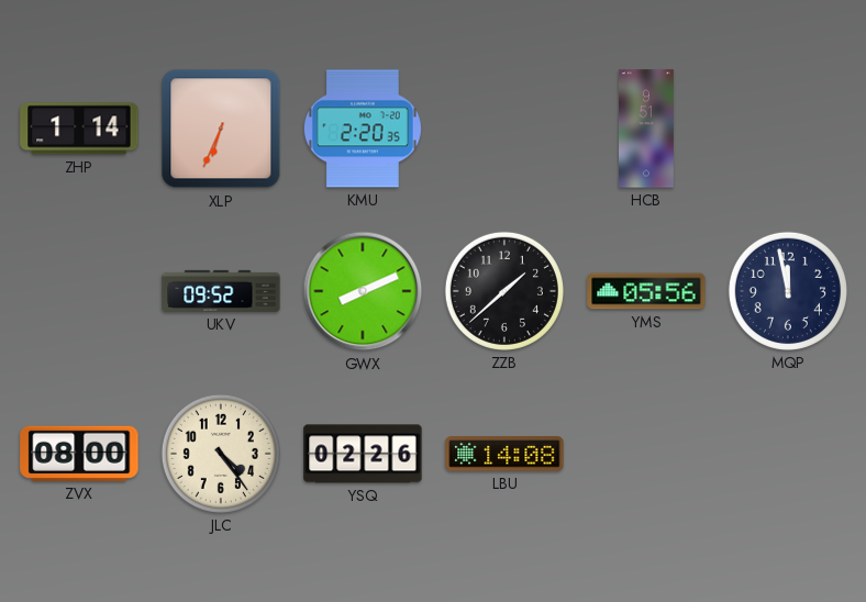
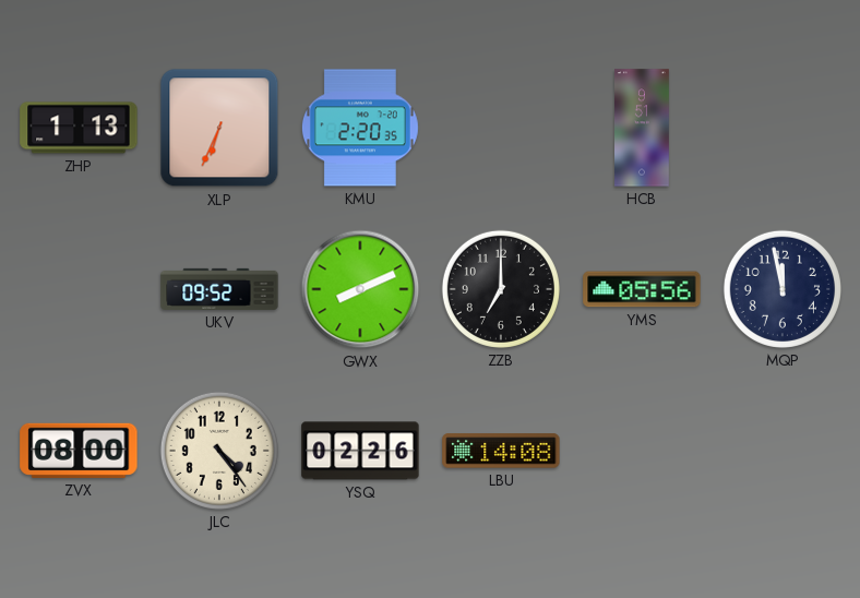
ZHP: 1:14 -> 1:13 (79, 128)
ZZB: 1:38 -> 7:00 (501, 289)
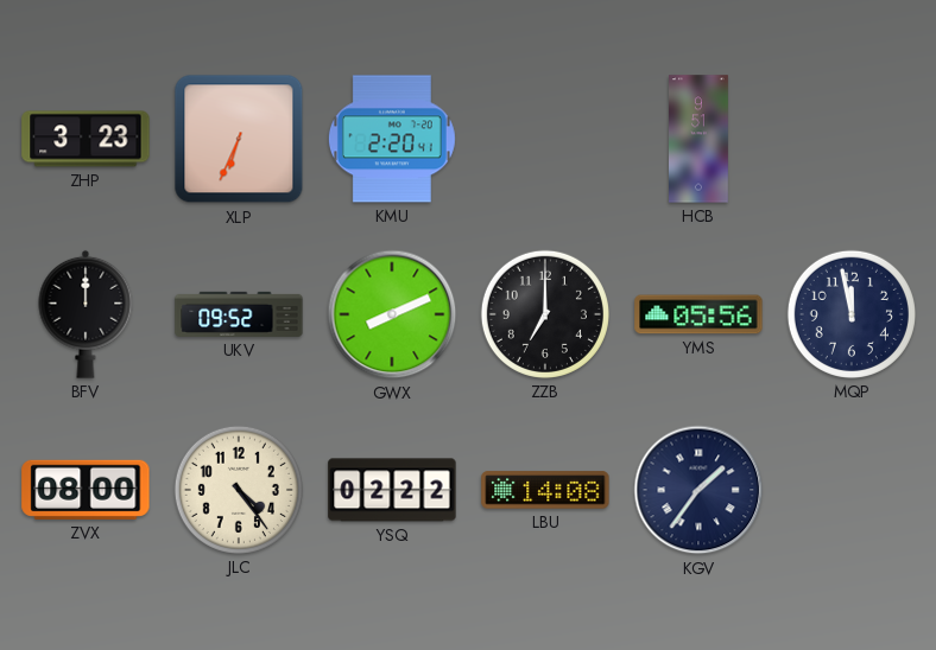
ZHP: 1:13 -> 3:23 (86, 139)
KMU: 2:20:35 -> 2:20:41 (392, 139)
BFV: none -> 12:00 (86, 314)
YSQ: 02:26 -> 02:22 (392, 490)
KGV: none -> 1:36 (698, 490)
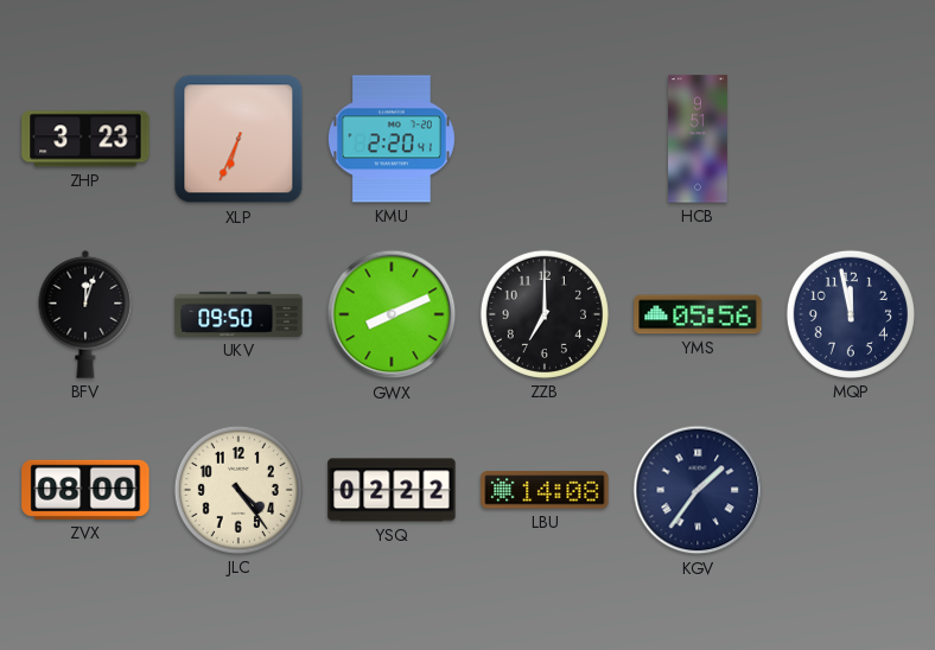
BFV: 12:00 -> 12:03 (85, 314)
UKV: 09:52 -> 09:50 (238, 314)
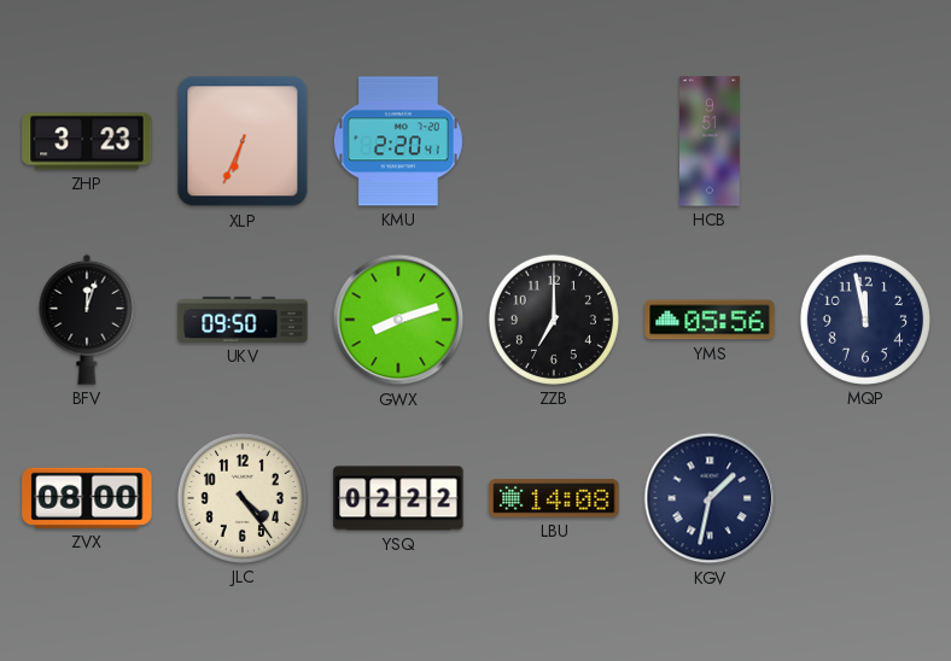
GWX: 8:11 -> 8:12 (398, 320)
KGV: 1:36 -> 1:32 (710, 498)
